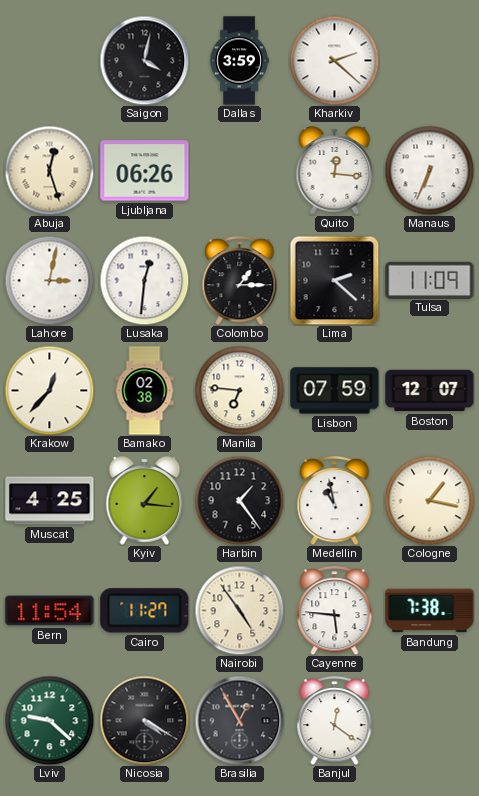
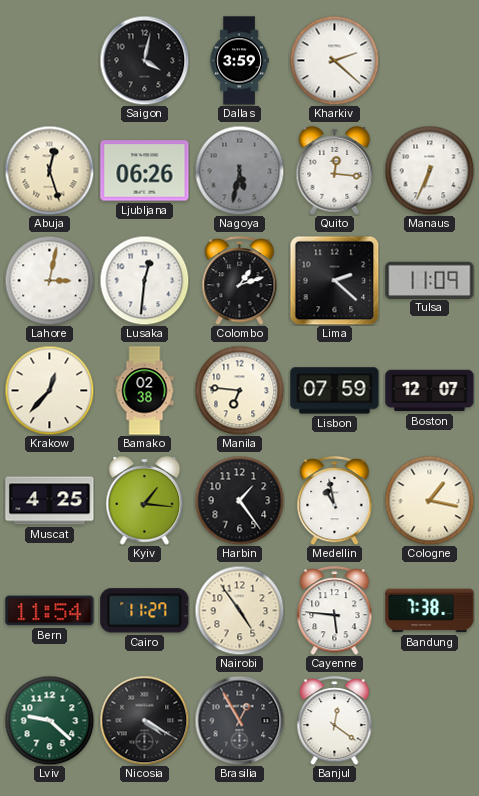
Nagoya: none -> 5:32 (239, 170)
Colombo: 1:15 -> 1:12 (240, 281)
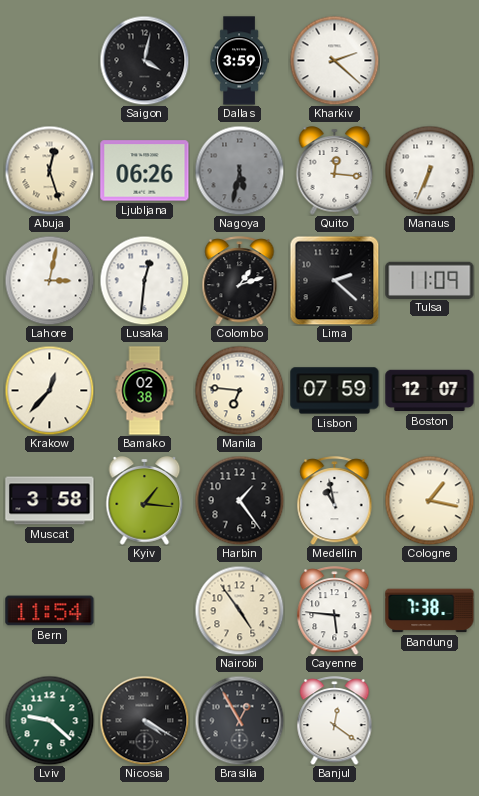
Muscat: 4:25 -> 3:58 (50, 501)
Cairo: 11:27 -> none (145, 611)
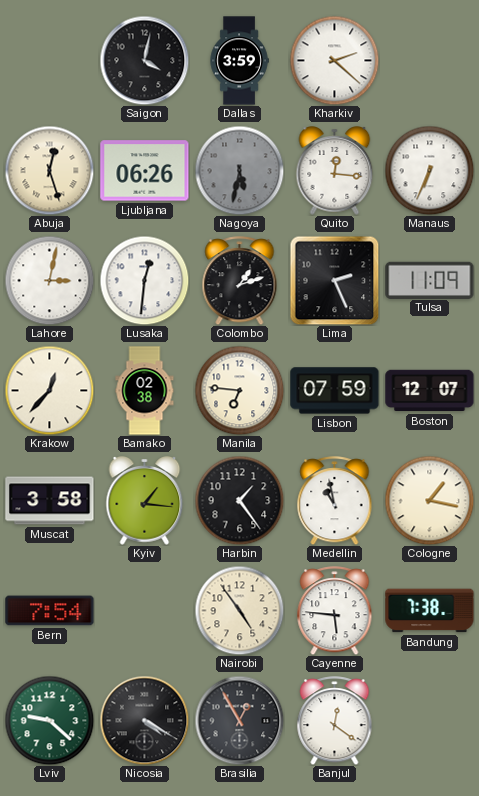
Lima: 2:22 -> 2:26 (334, 280)
Bern: 11:54 -> 7:54 (50, 611)
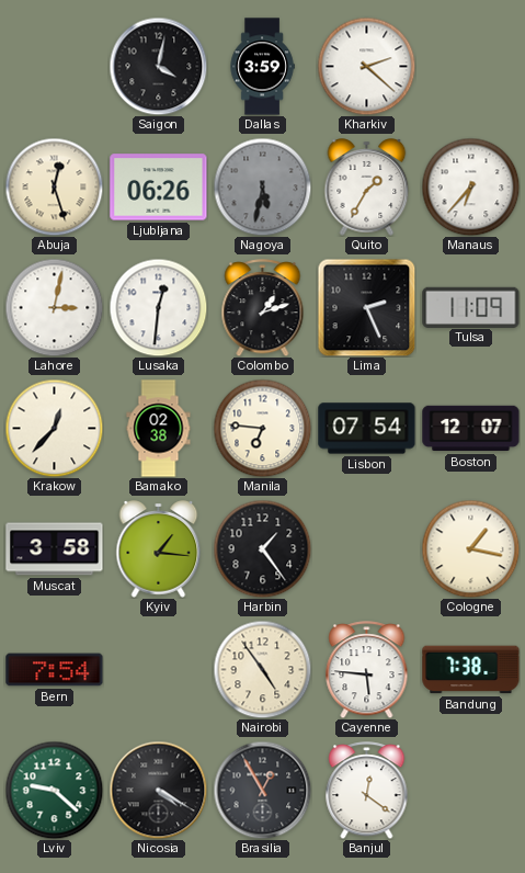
Quito: 12:16 -> 1:35 (367, 188)
Manaus: 6:34 -> 6:37 (470, 186)
Lisbon: 07:59 -> 07:54 (367, 429)
Medellin: 10:58 -> none (335, 501)
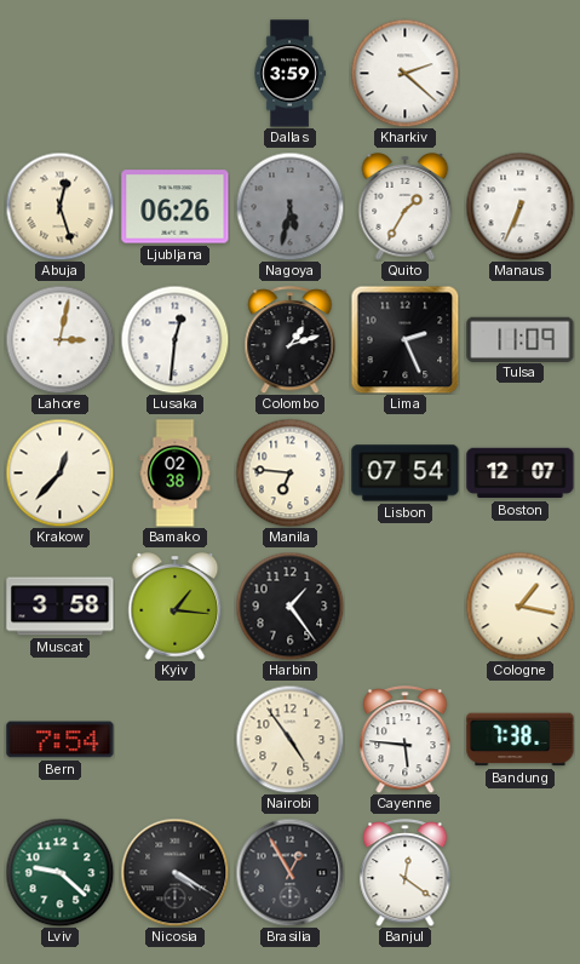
Saigon: 4:02 -> none (158, 66)
Manaus: 6:37 -> 6:34 (519, 206)
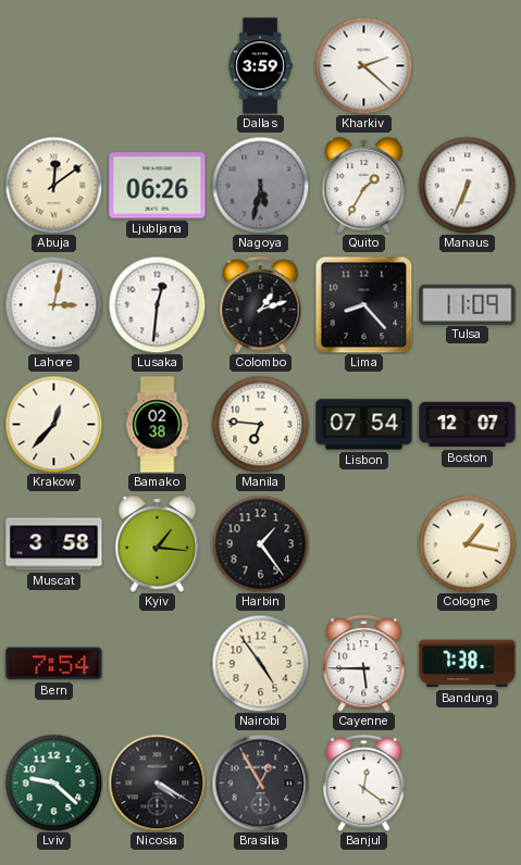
Abuja: 12:27 -> 12:09 (53, 185)
Lima: 2:26 -> 8:23 (363, 304)
Cayenne: 5:46 -> 5:45 (364, 664)
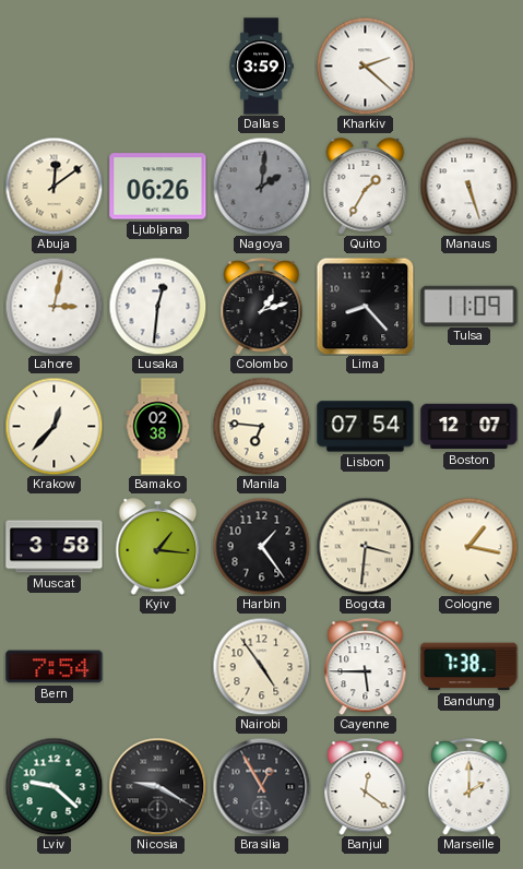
Nagoya: 5:32 -> 2:01 (261, 186)
Manaus: 6:34 -> 5:27 (468, 186)
Bogota: none -> 3:31 (365, 546)
Nicosia: 4:20 -> 9:20 (157, 786)
Marseille: none -> 2:00 (469, 787)
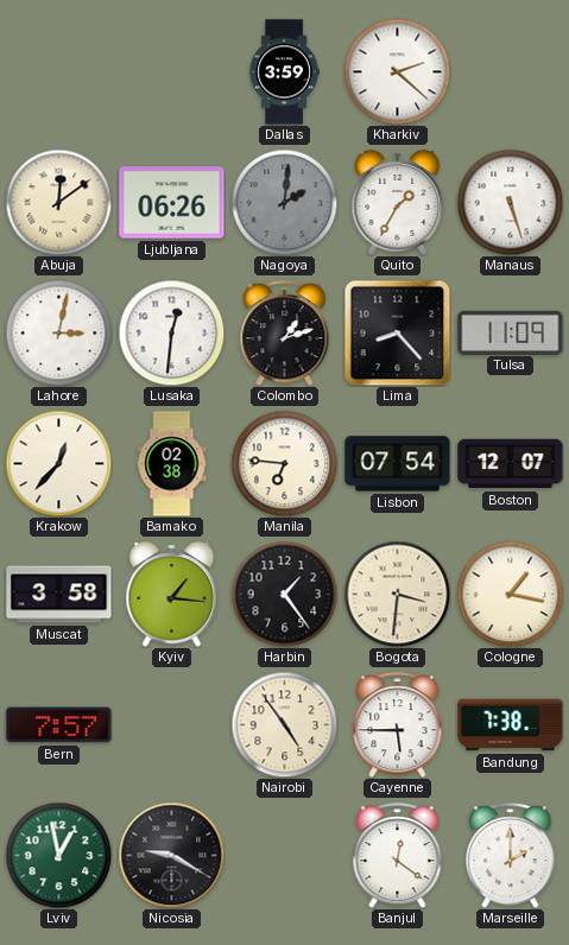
Bern: 7:54 -> 7:57 (59, 725)
Lviv: 9:22 -> 12:58 (58, 855)
Brasilia: 12:55 -> none (261, 786)
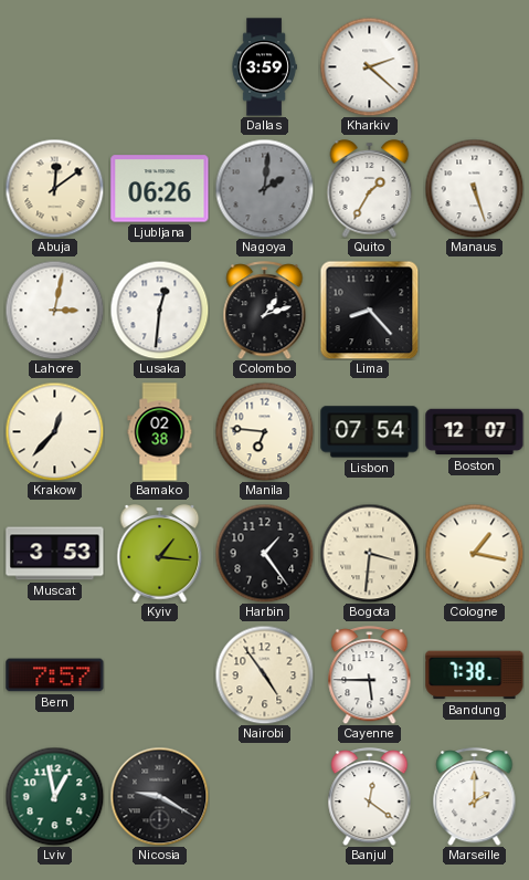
Tulsa: 11:09 -> none (511, 332)
Muscat: 3:58 -> 3:53 (55, 554)
